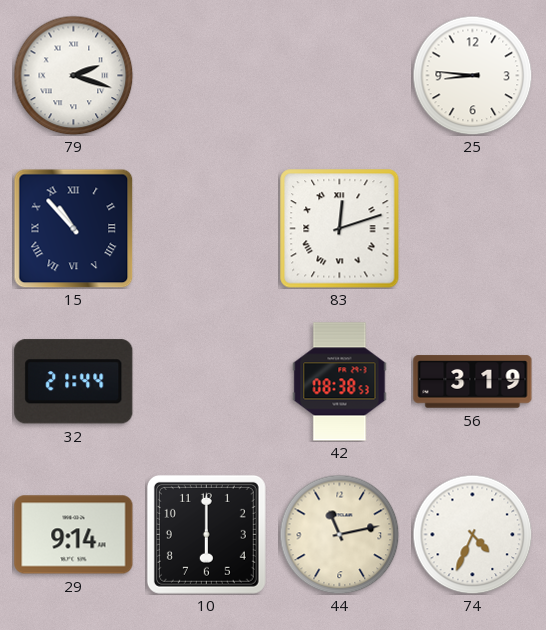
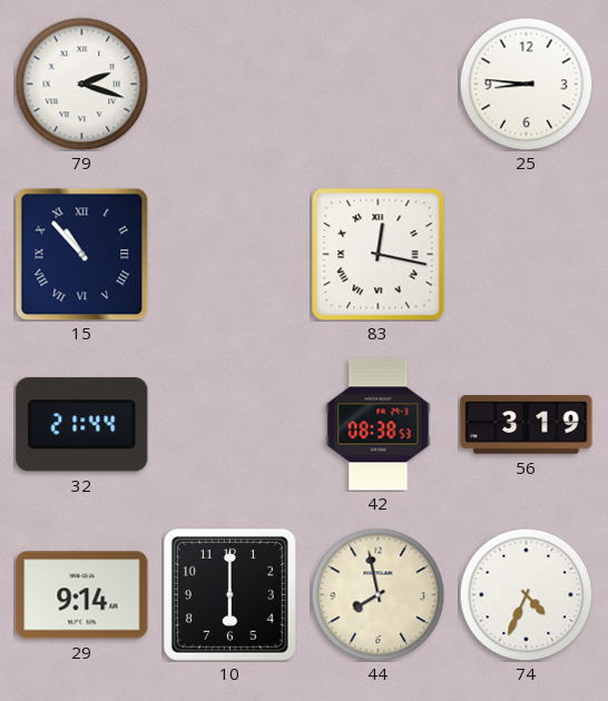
83: 12:12 -> 12:17 (379, 255)
44: 11:13 -> 7:58 (377, 594)
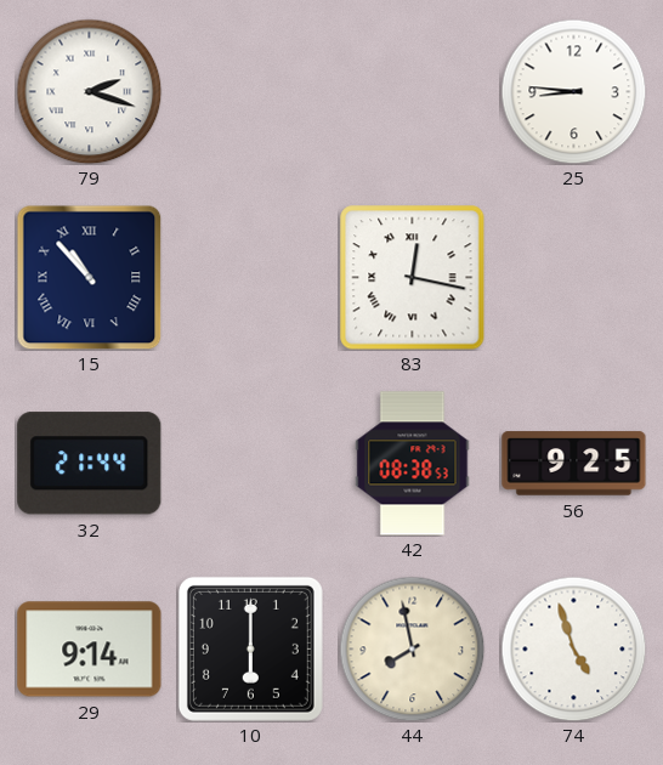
56: 3:19 -> 9:25 (574, 464)
74: 4:34 -> 4:57 (573, 648)
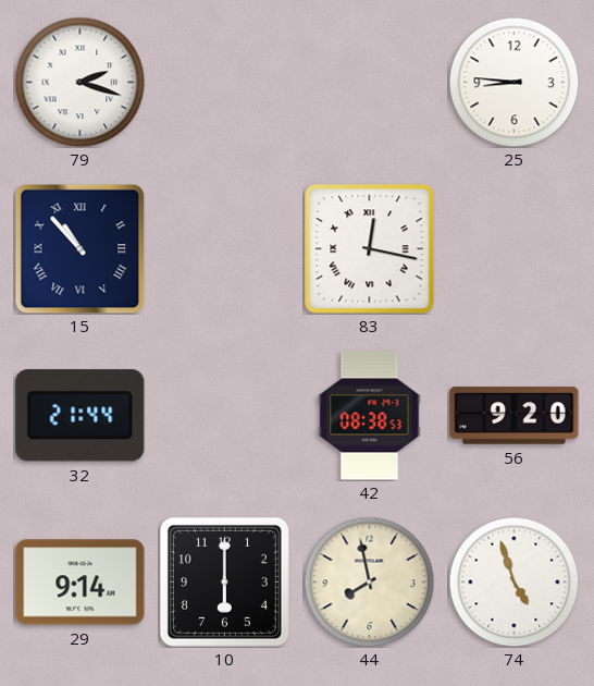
56: 9:25 -> 9:20 (515, 416)
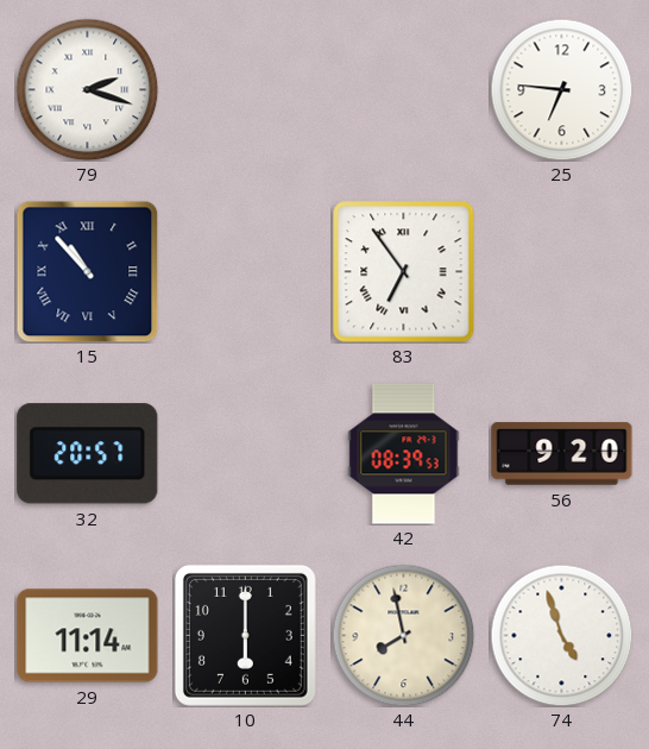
25: 8:46 -> 6:46 (561, 89)
83: 12:17 -> 6:54 (404, 272)
32: 21:44 -> 20:57 (88, 454)
42: 08:38 -> 08:39 (404, 454)
29: 9:14 -> 11:14 (88, 636)
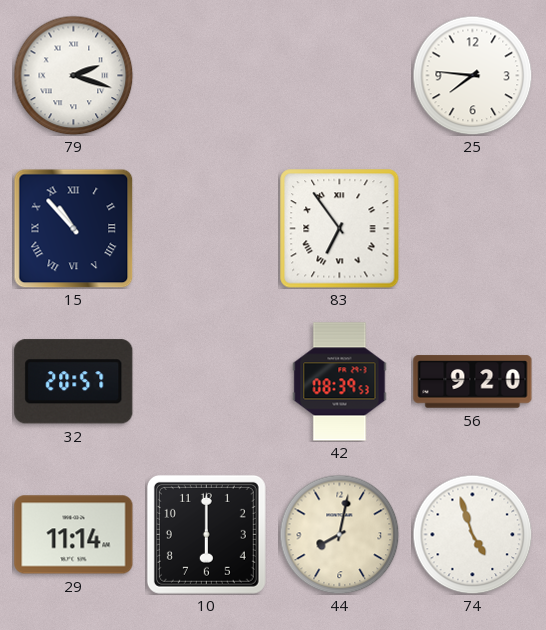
25: 6:46 -> 7:46 (472, 75)
44: 7:58 -> 8:02 (339, 534)
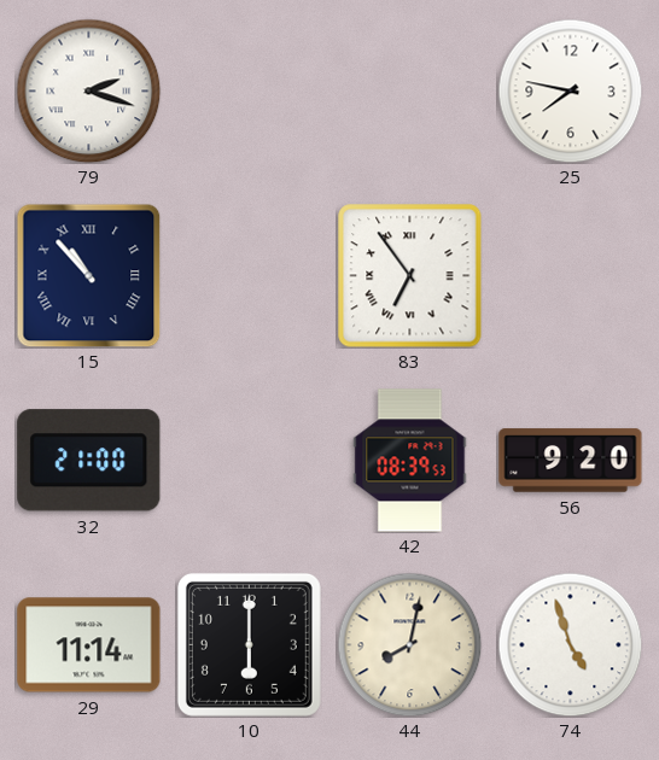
25: 7:46 -> 7:47 (570, 90)
32: 20:57 -> 21:00 (89, 461)
